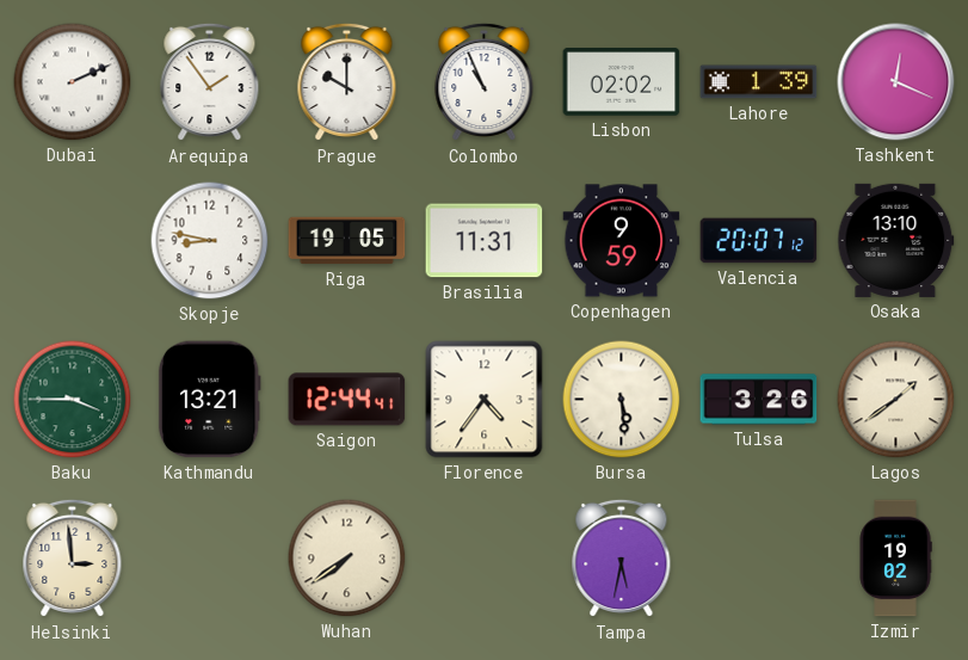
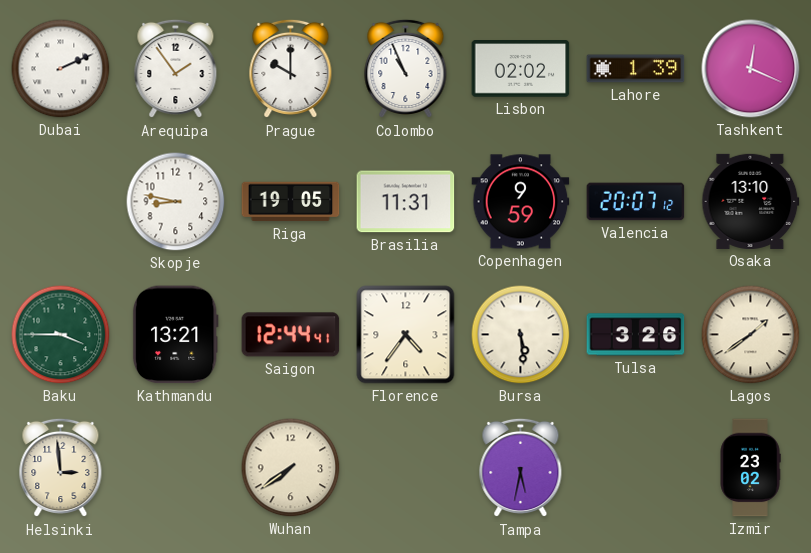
Izmir: 19:02 -> 23:02 (750, 468)
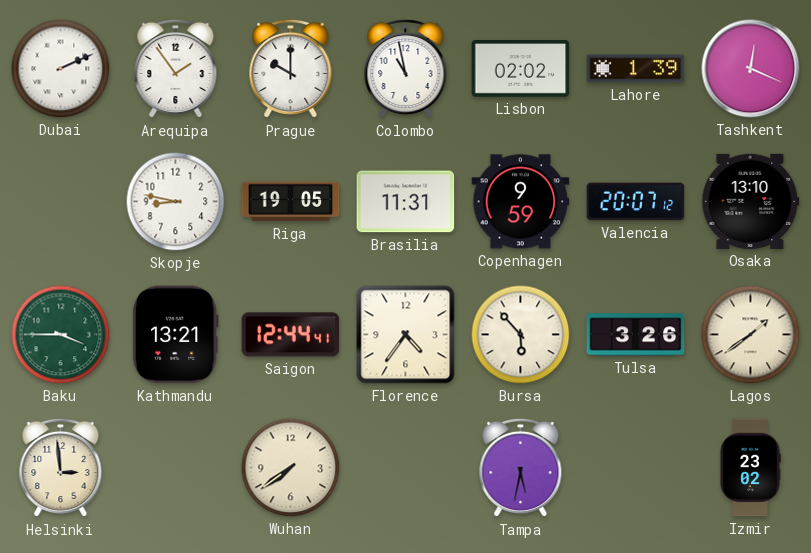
Colombo: 10:56 -> 10:58 (406, 69)
Bursa: 5:29 -> 5:53 (521, 335)
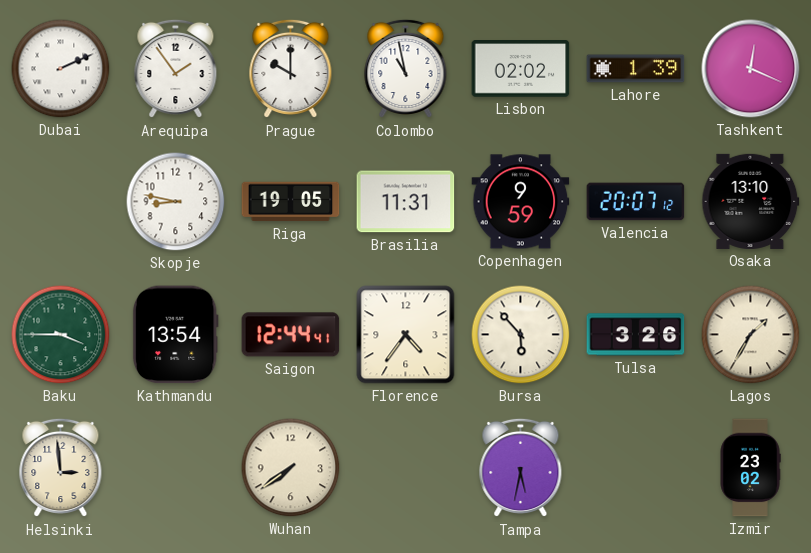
Kathmandu: 13:21 -> 13:54 (175, 335)
Lagos: 1:39 -> 1:35 (751, 335)
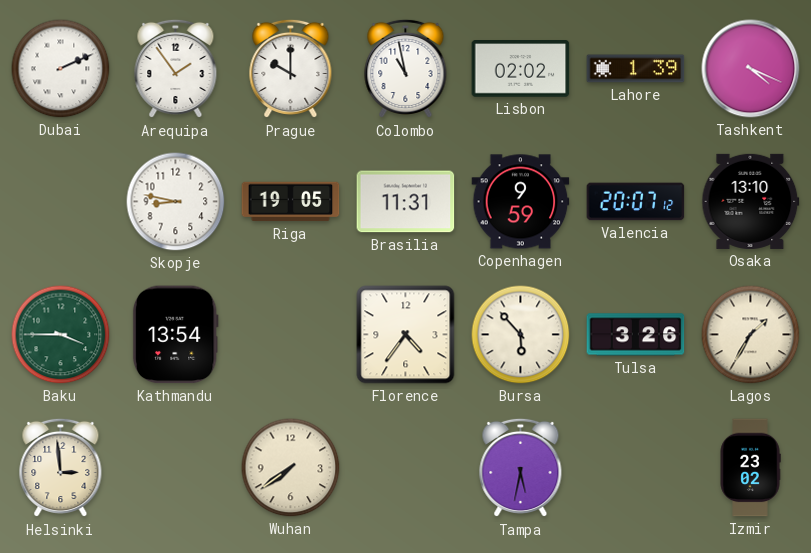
Tashkent: 12:19 -> 4:19 (751, 69)
Saigon: 12:44 -> none (291, 335)
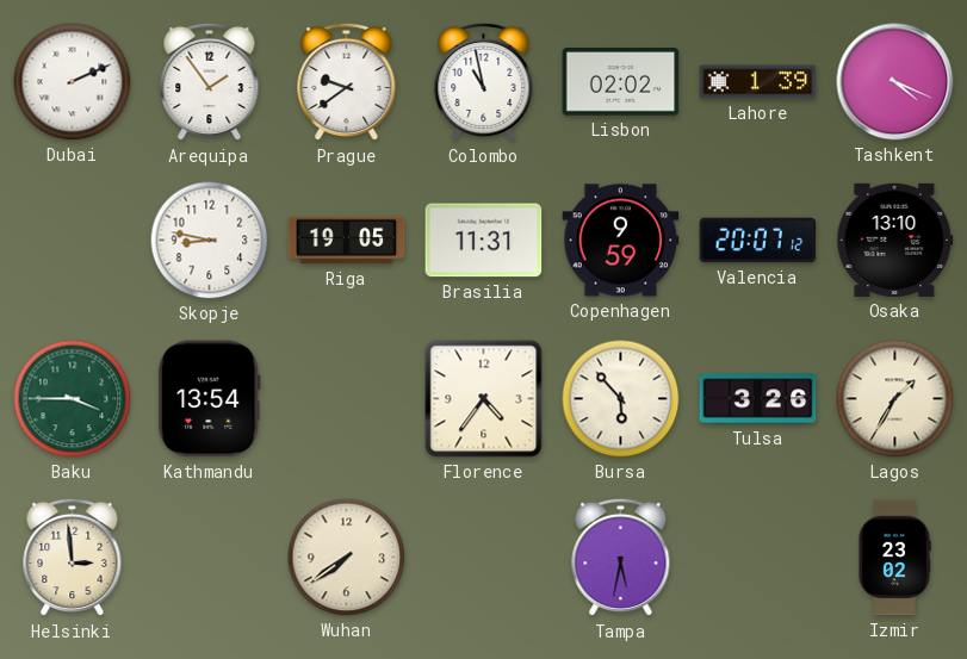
Prague: 10:00 -> 9:39 (347, 82)
